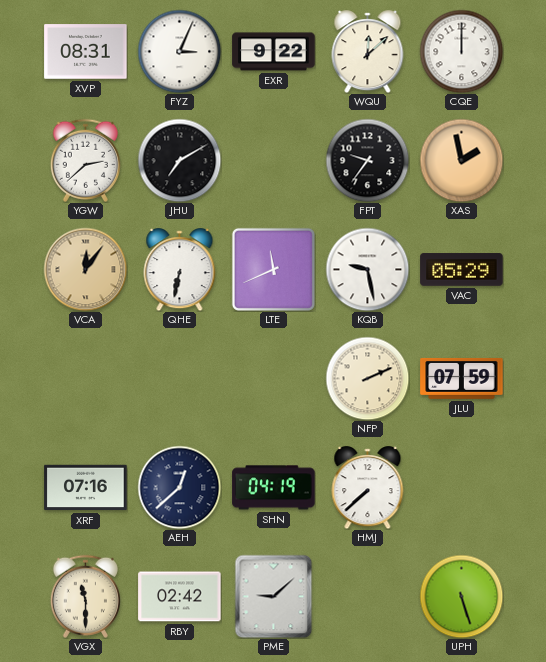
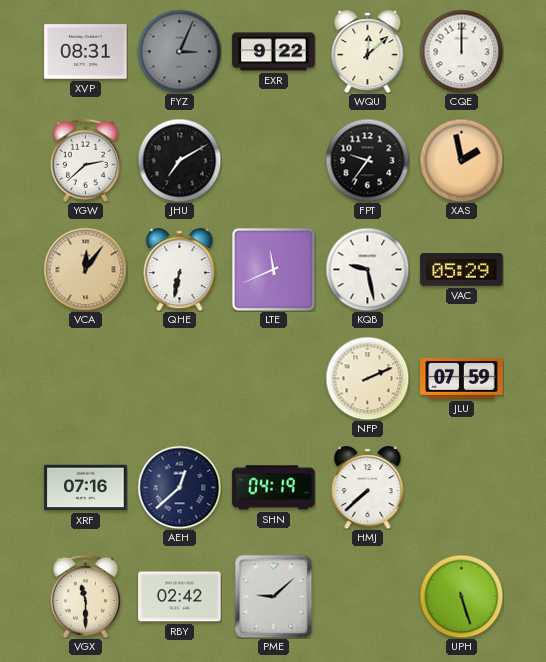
FYZ dial: white -> grey (179, 51)
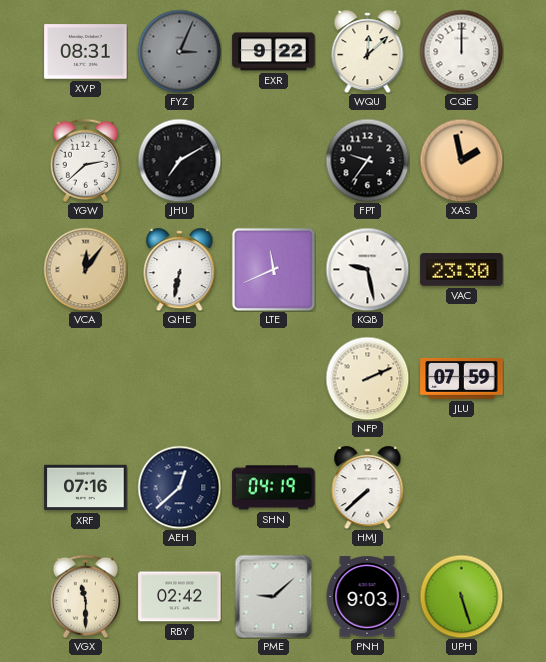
VAC: 05:29 -> 23:30 (462, 270)
PNH: none -> 9:03 (367, 597)
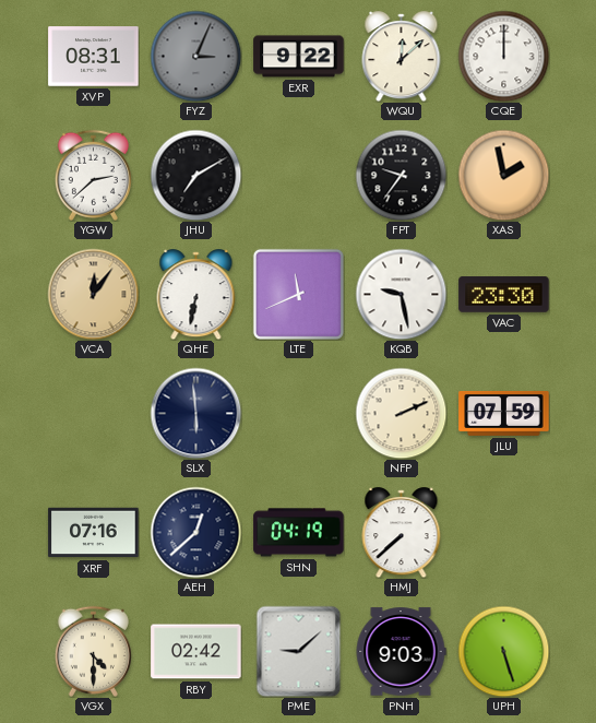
SLX: none -> 5:59 (195, 413)
VGX: 11:30 -> 4:30 (93, 651)
